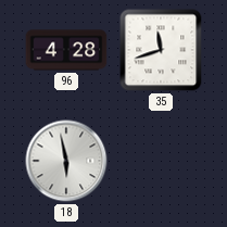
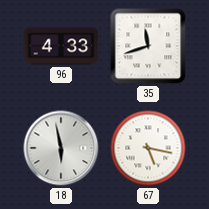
96: 4:28 -> 4:33 (61, 46)
67: none -> 5:17 (148, 148)
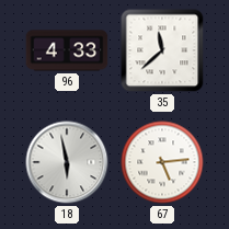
35: 11:42 -> 11:38 (162, 50)
67: 5:17 -> 5:14 (162, 162)
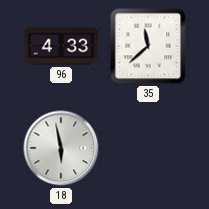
67: 5:14 -> none (162, 162)
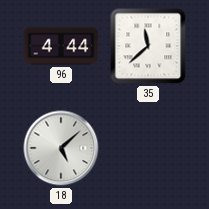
96: 4:33 -> 4:44 (61, 46)
18: 5:58 -> 5:08 (61, 148)
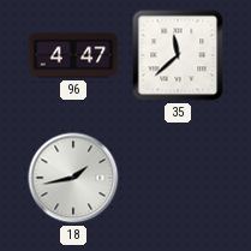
96: 4:44 -> 4:47 (73, 55)
18: 5:08 -> 1:43 (73, 178)
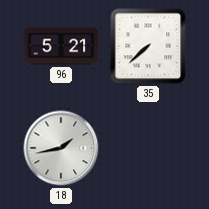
96: 4:47 -> 5:21 (61, 46)
35: 11:38 -> 7:38 (148, 46)
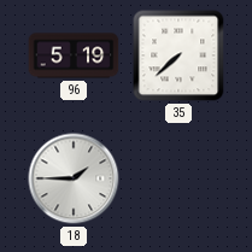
96: 5:21 -> 5:19 (74, 55)
18: 1:43 -> 1:45 (74, 178)
